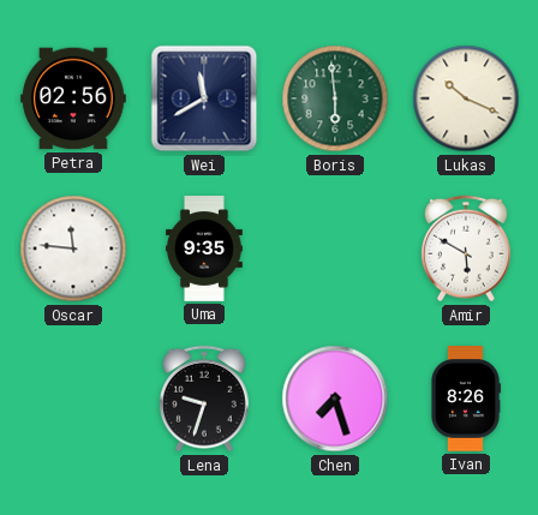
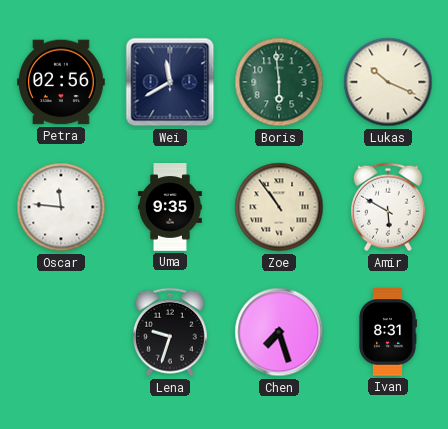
Zoe: none -> 10:54 (279, 207)
Ivan: 8:26 -> 8:31 (388, 332)
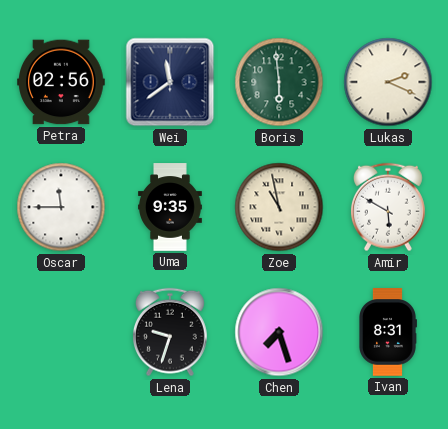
Wei: 11:40 -> 11:39 (170, 82)
Lukas: 10:19 -> 2:19 (388, 82)
Oscar: 11:46 -> 11:45 (61, 207)
Zoe: 10:54 -> 10:58 (279, 207)
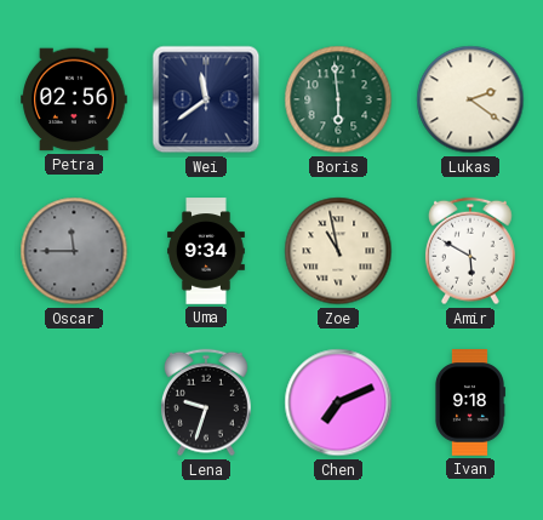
Lukas: 2:19 -> 2:21 (470, 99)
Oscar dial: white -> grey (74, 251)
Uma: 9:35 -> 9:34 (207, 251)
Chen: 7:27 -> 7:11 (338, 402)
Ivan: 8:31 -> 9:18 (470, 402)
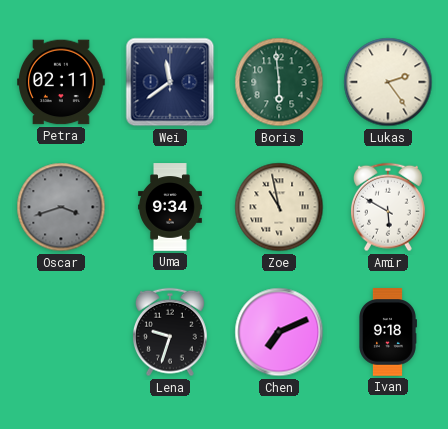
Petra: 02:56 -> 02:11 (61, 82)
Lukas: 2:21 -> 2:24 (388, 82)
Oscar: 11:45 -> 3:42 (61, 207)
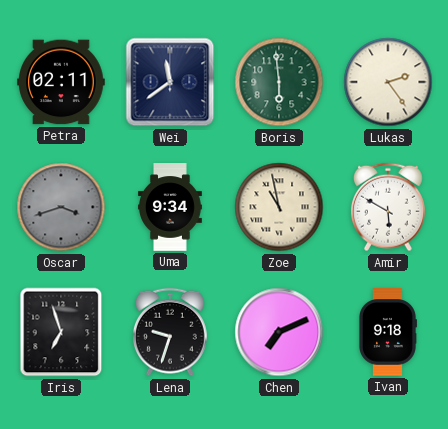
Iris: none -> 6:57 (61, 332)
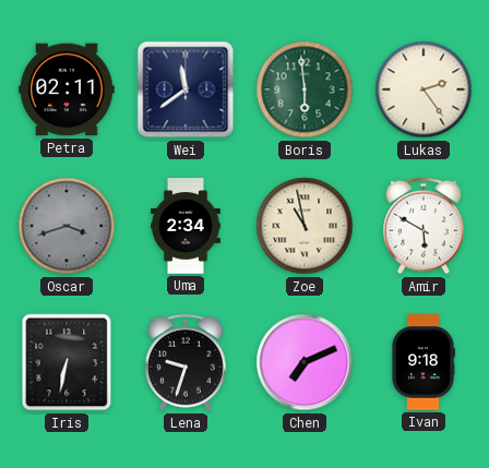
Uma: 9:34 -> 2:34 (187, 226)
Iris: 6:57 -> 6:32 (67, 362)
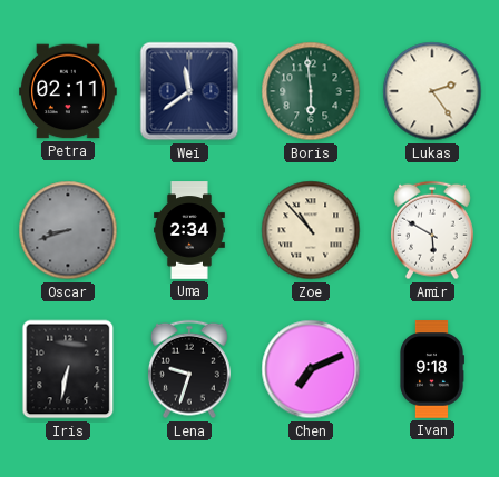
Oscar: 3:42 -> 8:42 (68, 230)
Zoe: 10:58 -> 10:53 (311, 230)
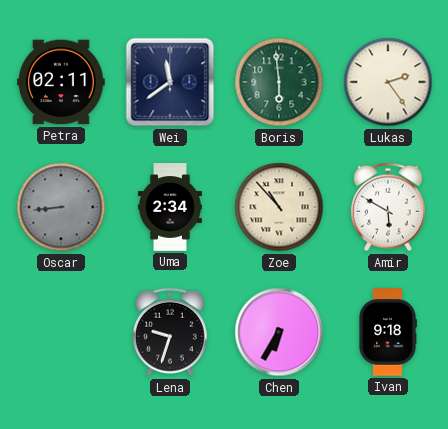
Oscar: 8:42 -> 8:44 (61, 207)
Iris: 6:32 -> none (68, 369)
Chen: 7:11 -> 6:35 (279, 332)
